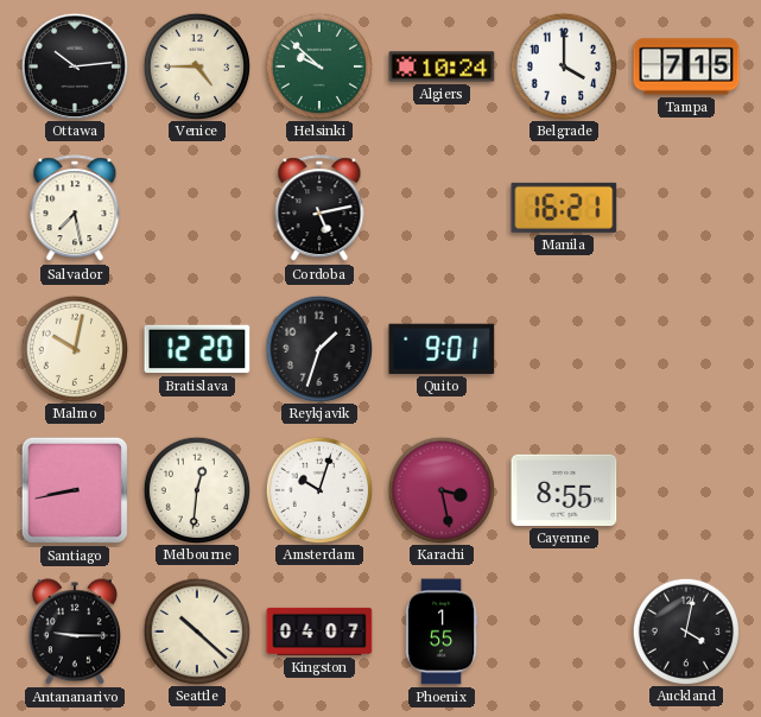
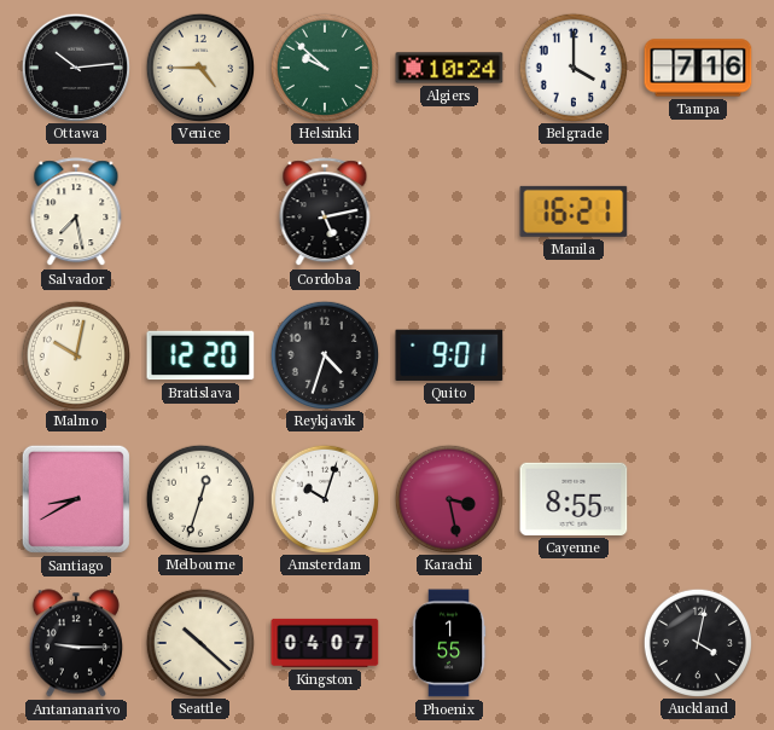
Tampa: 7:15 -> 7:16 (698, 68)
Reykjavik: 1:33 -> 4:33 (324, 354)
Santiago: 8:43 -> 8:40 (76, 499)
Melbourne: 12:31 -> 12:33 (199, 498)
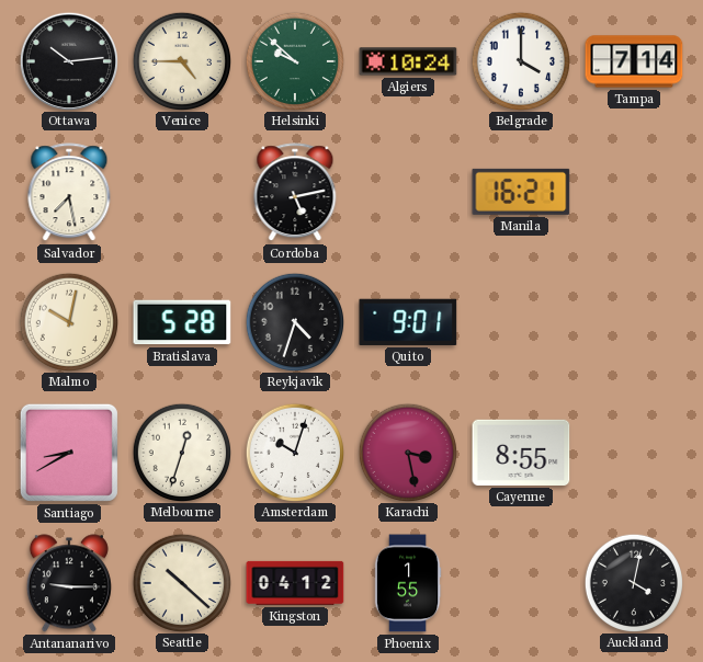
Tampa: 7:16 -> 7:14 (634, 61)
Bratislava: 12:20 -> 5:28 (182, 322)
Kingston: 04:07 -> 04:12 (295, 583)
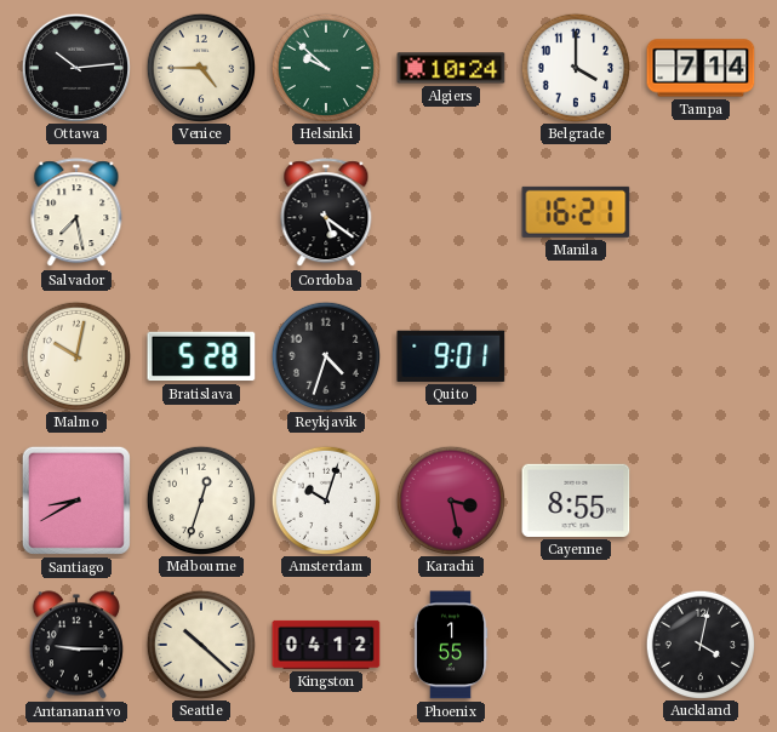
Cordoba: 5:13 -> 5:21 (326, 213)
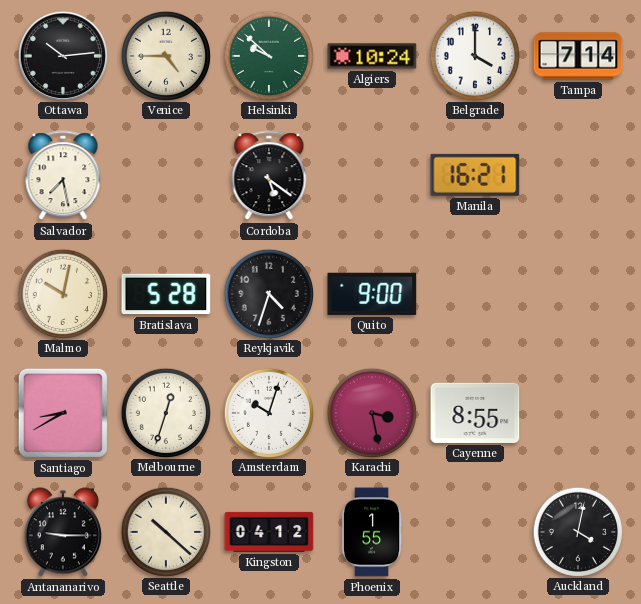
Quito: 9:01 -> 9:00 (372, 294)
